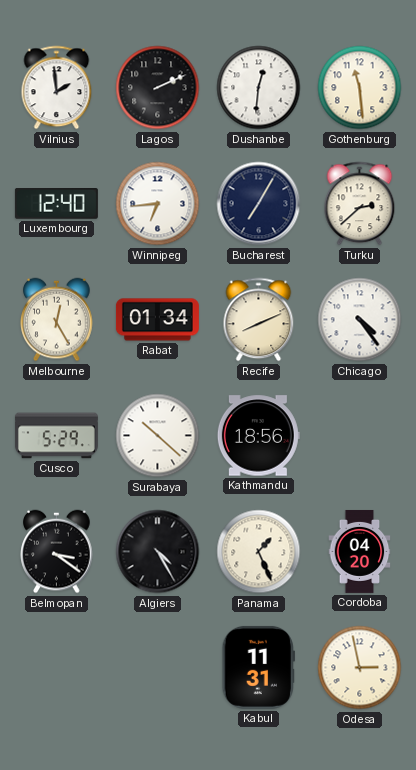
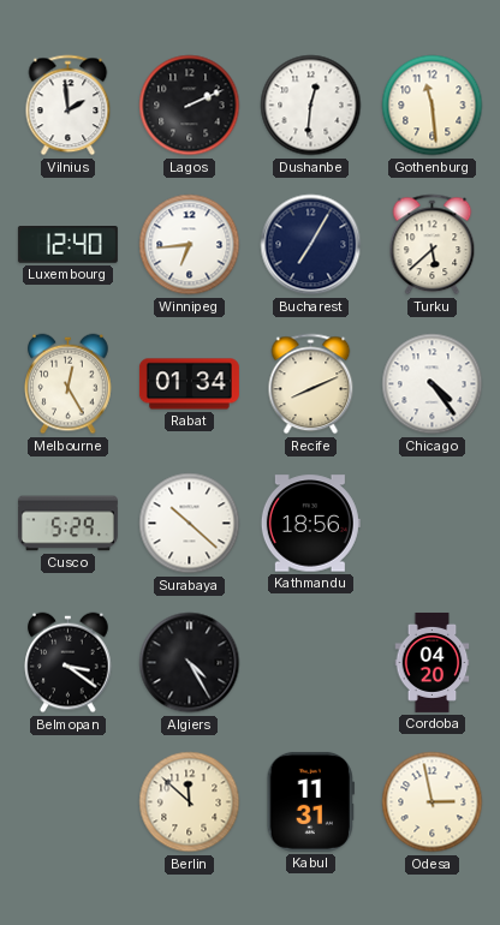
Turku: 2:38 -> 5:38 (433, 245)
Panama: 1:26 -> none (259, 552)
Berlin: none -> 11:52 (190, 802)
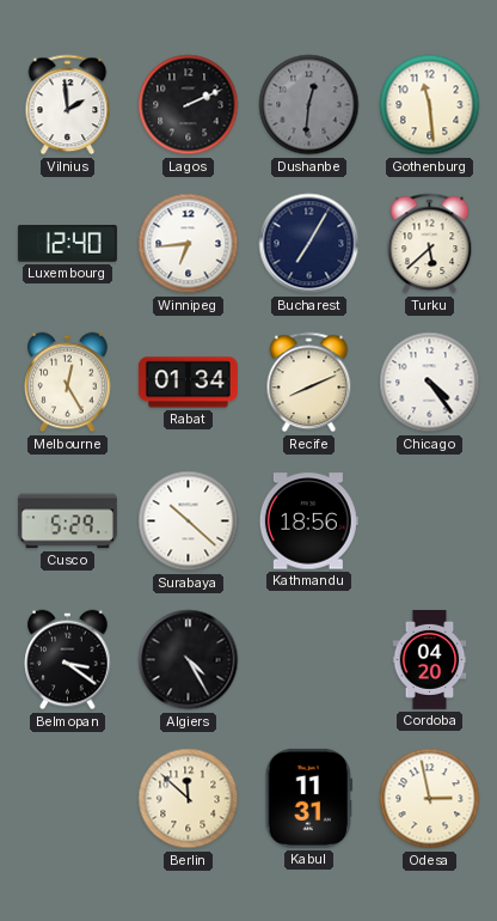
Dushanbe dial: white -> grey (309, 105)
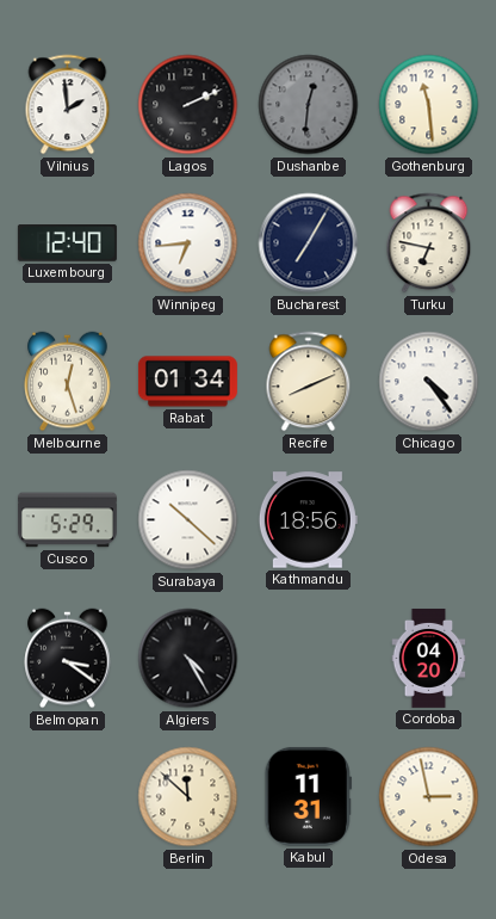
Turku: 5:38 -> 6:47 (429, 243)
Melbourne: 12:25 -> 12:27 (68, 382)
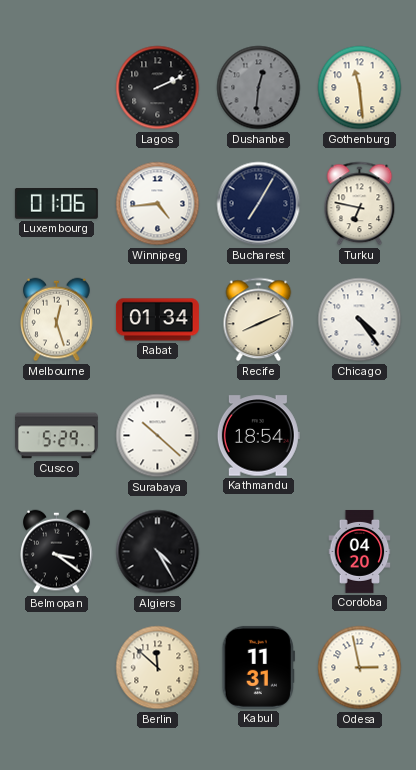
Vilnius: 1:59 -> none (68, 105)
Luxembourg: 12:40 -> 01:06 (56, 204)
Winnipeg: 6:44 -> 4:44 (158, 204)
Kathmandu: 18:56 -> 18:54 (258, 436)
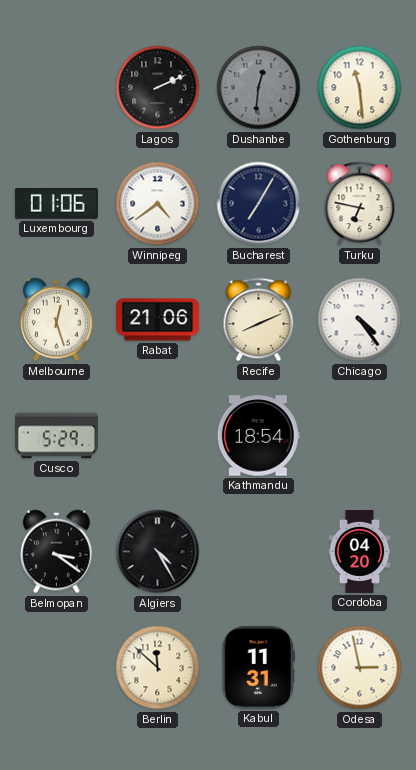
Winnipeg: 4:44 -> 4:39 (158, 204)
Rabat: 01:34 -> 21:06 (157, 320)
Surabaya: 10:22 -> none (158, 436)
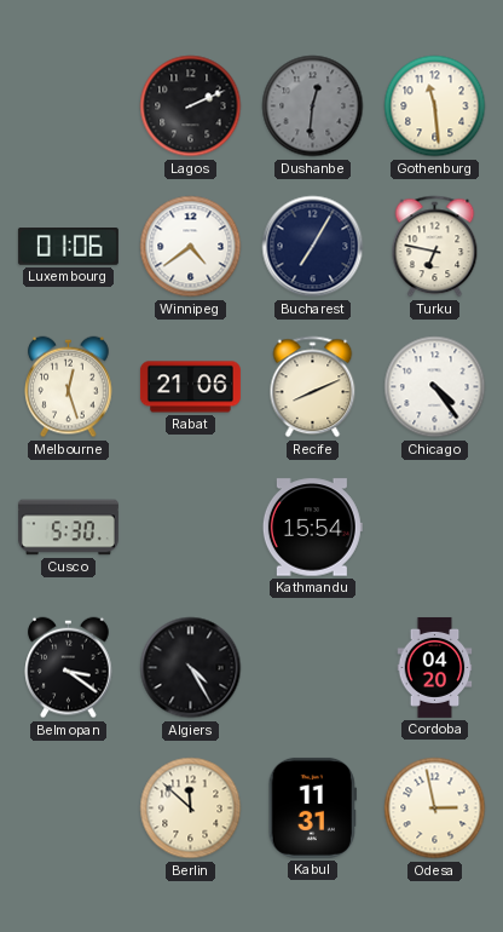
Cusco: 5:29 -> 5:30 (68, 528)
Kathmandu: 18:54 -> 15:54 (312, 528)
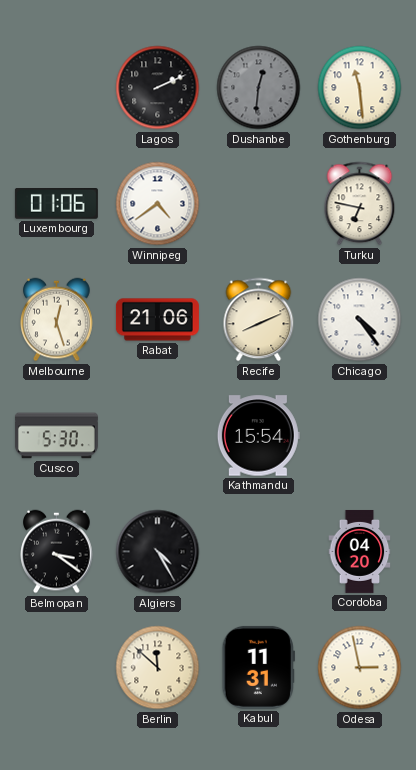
Bucharest: 7:05 -> none (313, 247)
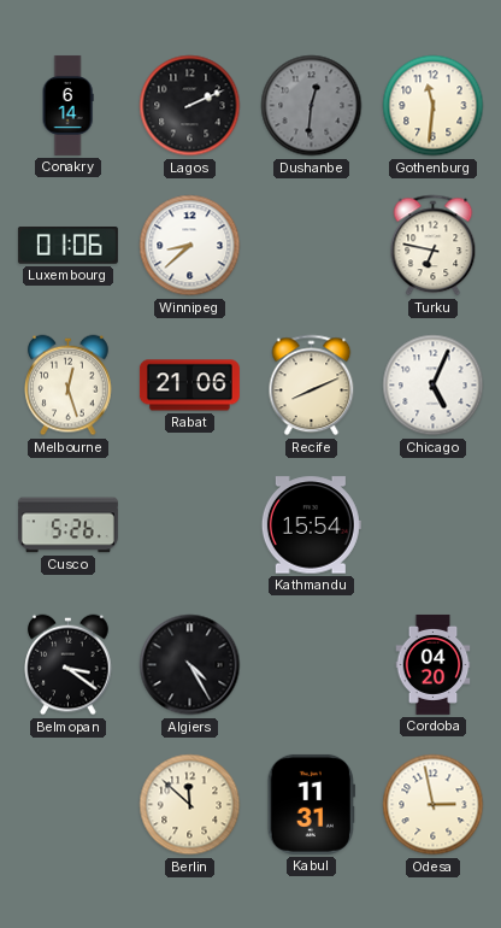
Conakry: none -> 6:14 (67, 105)
Gothenburg: 11:29 -> 11:31 (434, 106)
Winnipeg: 4:39 -> 8:38 (190, 246)
Chicago: 4:24 -> 5:04 (434, 386)
Cusco: 5:30 -> 5:26 (67, 525)
